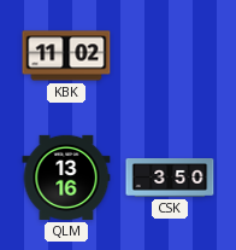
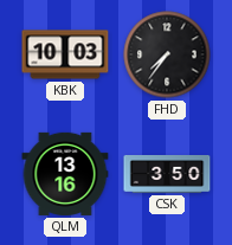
KBK: 11:02 -> 10:03 (65, 54)
FHD: none -> 7:36 (167, 54)
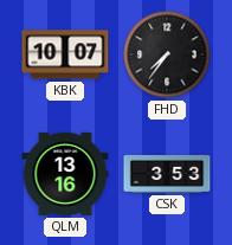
KBK: 10:03 -> 10:07 (65, 54)
CSK: 3:50 -> 3:53 (167, 174)
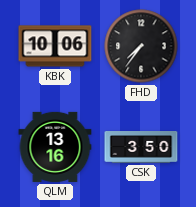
KBK: 10:07 -> 10:06 (55, 46)
CSK: 3:53 -> 3:50 (141, 147)
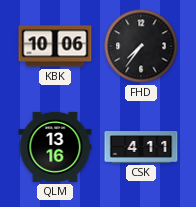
CSK: 3:50 -> 4:11 (141, 147)
